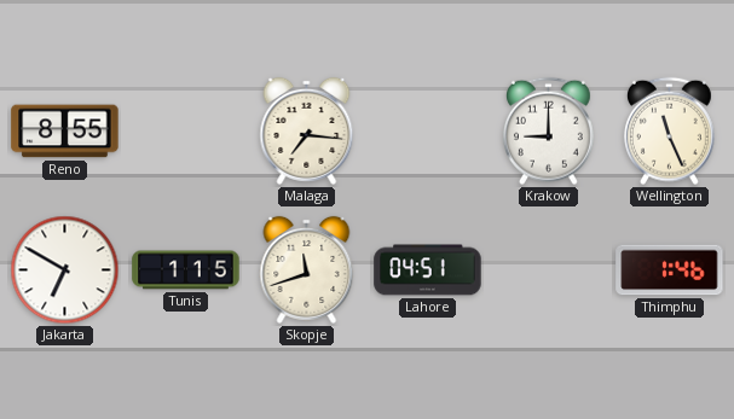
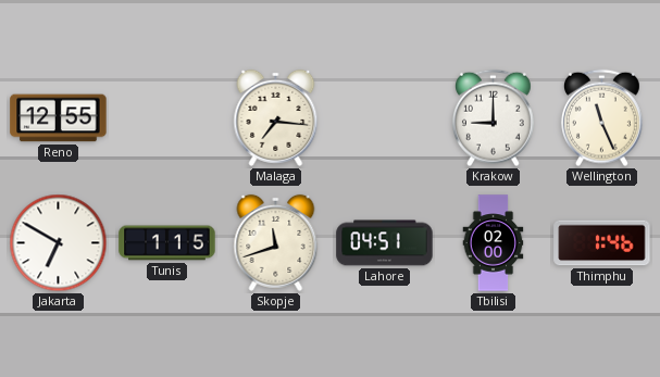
Reno: 8:55 -> 12:55 (59, 118)
Tbilisi: none -> 02:00 (494, 243)
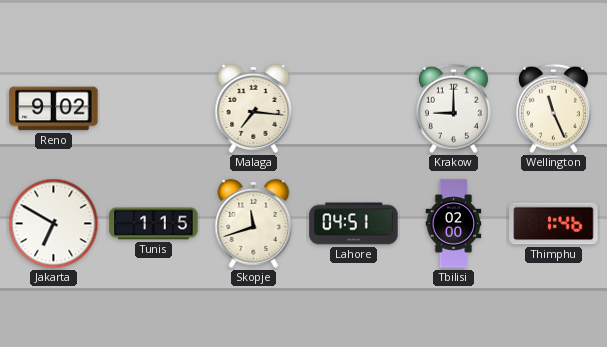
Reno: 12:55 -> 9:02 (54, 109)
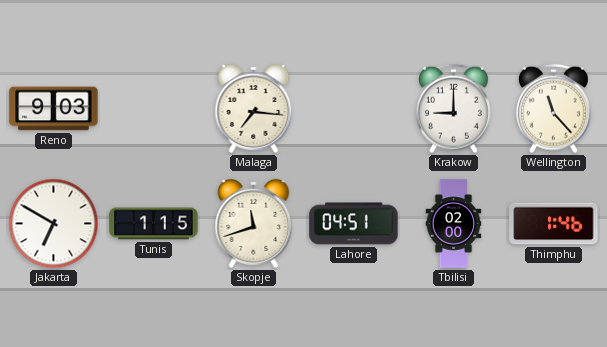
Reno: 9:02 -> 9:03 (54, 109)
Wellington: 11:26 -> 11:23 (553, 109)
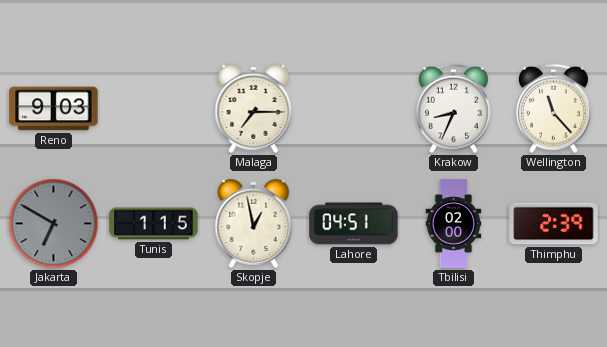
Malaga: 7:16 -> 7:15 (254, 108)
Krakow: 9:00 -> 8:34 (453, 109)
Jakarta dial: white -> grey (54, 224)
Skopje: 11:42 -> 12:58 (254, 223)
Thimphu: 1:46 -> 2:39 (554, 224)
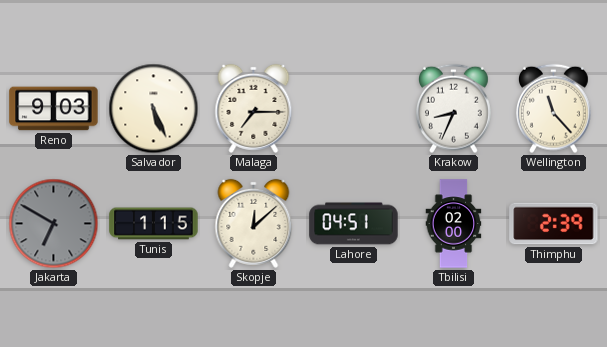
Salvador: none -> 5:26 (154, 109)
Skopje: 12:58 -> 12:08 (254, 223)
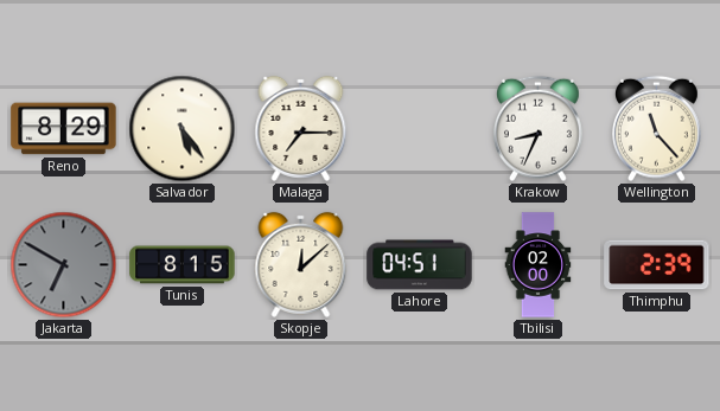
Reno: 9:03 -> 8:29 (64, 129)
Salvador: 5:26 -> 5:24 (183, 129)
Tunis: 1:15 -> 8:15 (183, 265)
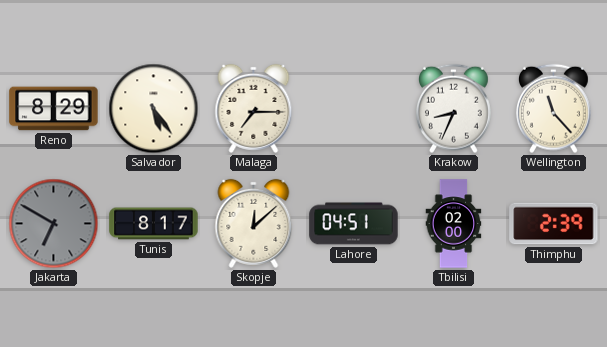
Tunis: 8:15 -> 8:17 (154, 224)
